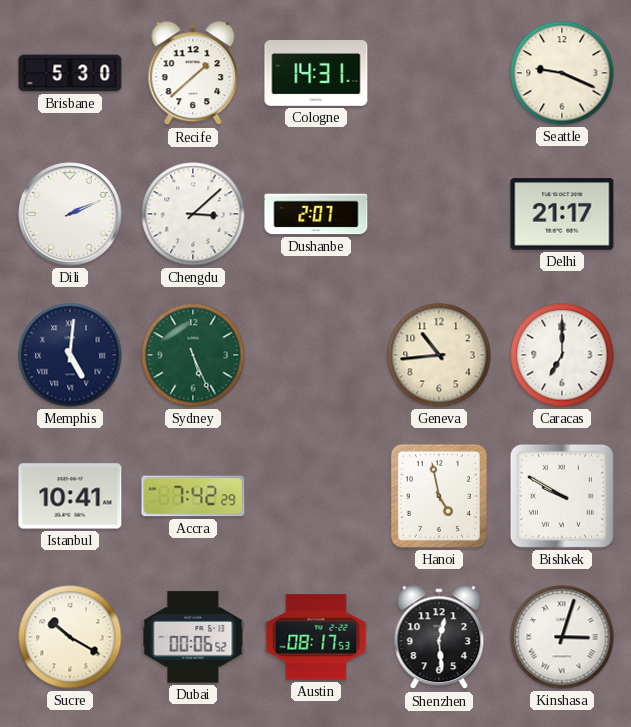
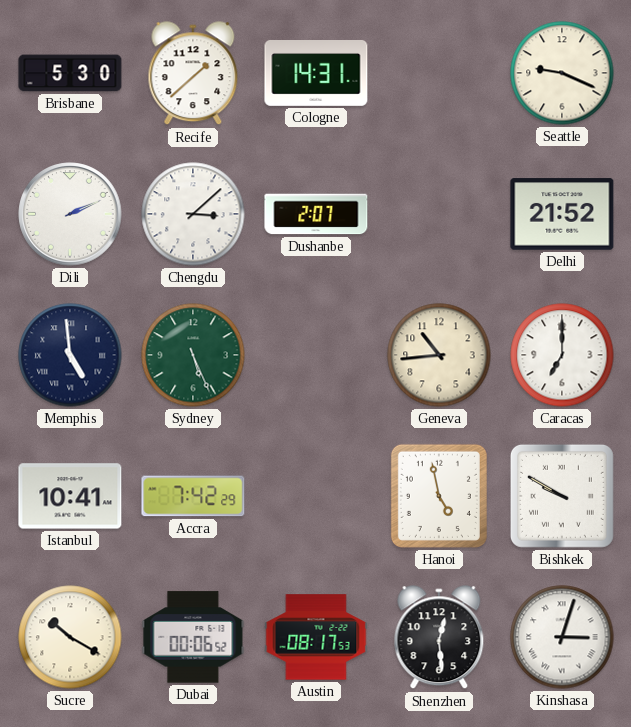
Delhi: 21:17 -> 21:52 (562, 214)
Memphis: 5:01 -> 4:59 (70, 355)
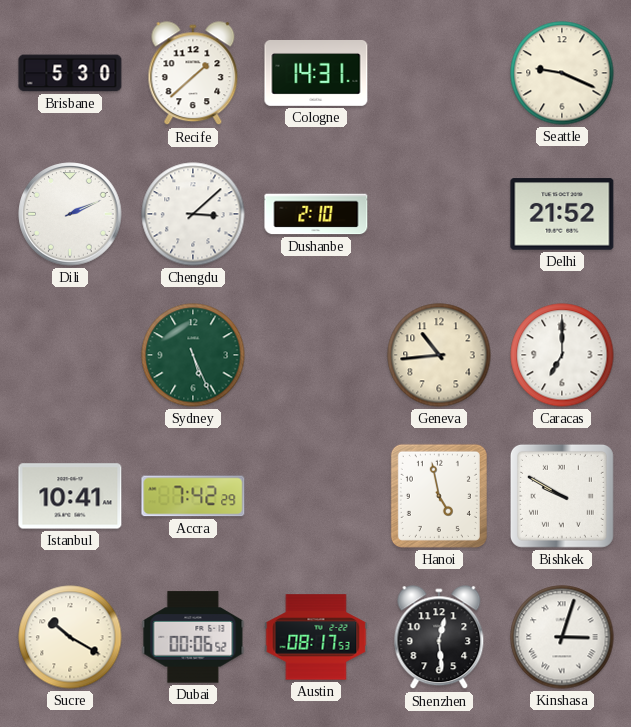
Dushanbe: 2:07 -> 2:10 (316, 214)
Memphis: 4:59 -> none (70, 355)
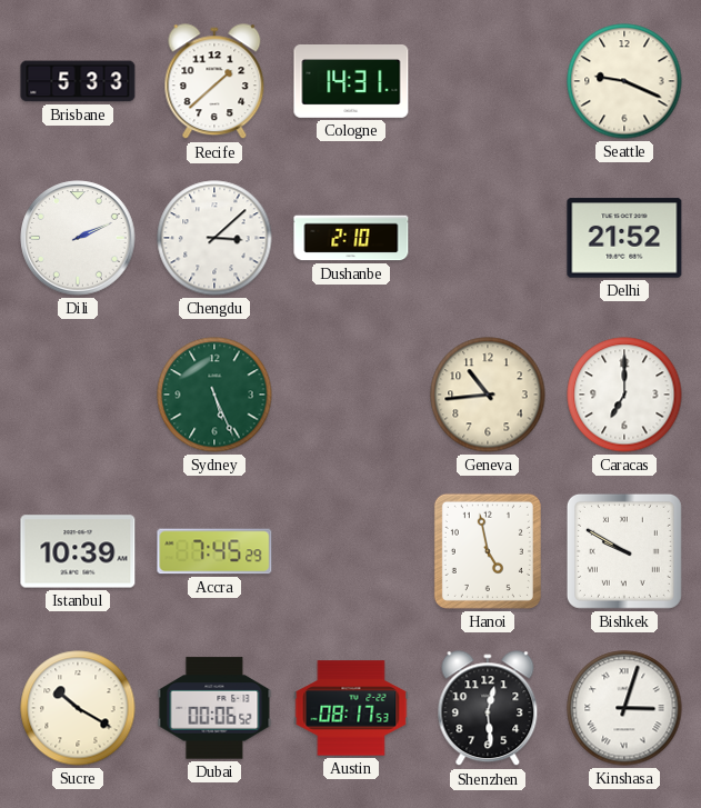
Brisbane: 5:30 -> 5:33 (78, 81)
Istanbul: 10:41 -> 10:39 (78, 551)
Accra: 7:42 -> 7:45 (214, 551)
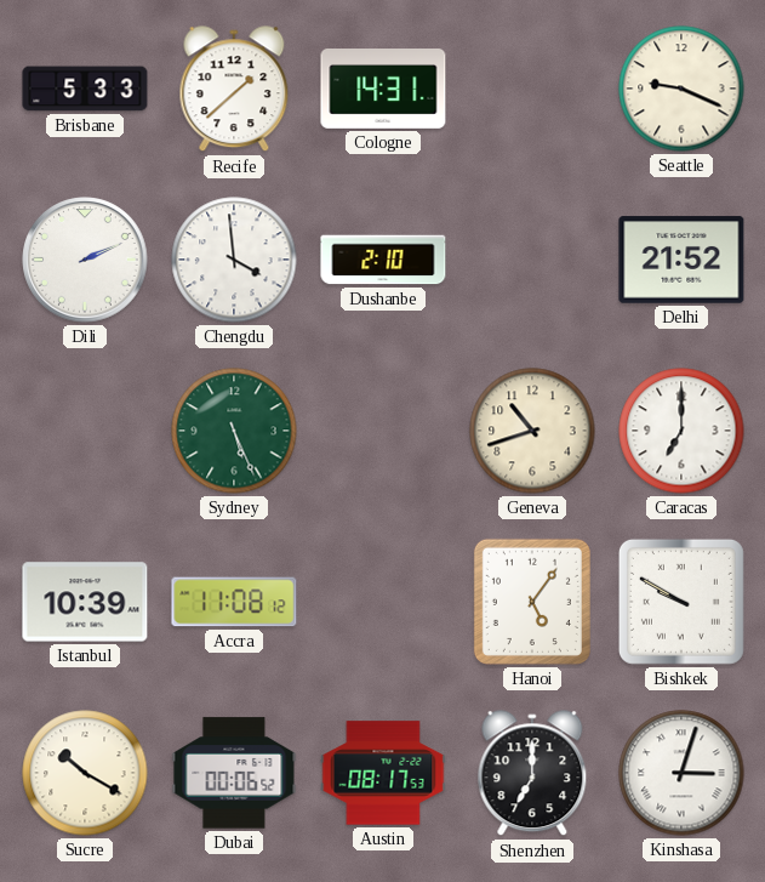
Chengdu: 3:08 -> 3:59 (234, 260)
Geneva: 10:44 -> 10:42 (532, 431)
Accra: 7:45 -> 11:08 (234, 602)
Hanoi: 4:58 -> 5:06 (532, 602)
Shenzhen: 12:29 -> 7:00 (532, 774)
